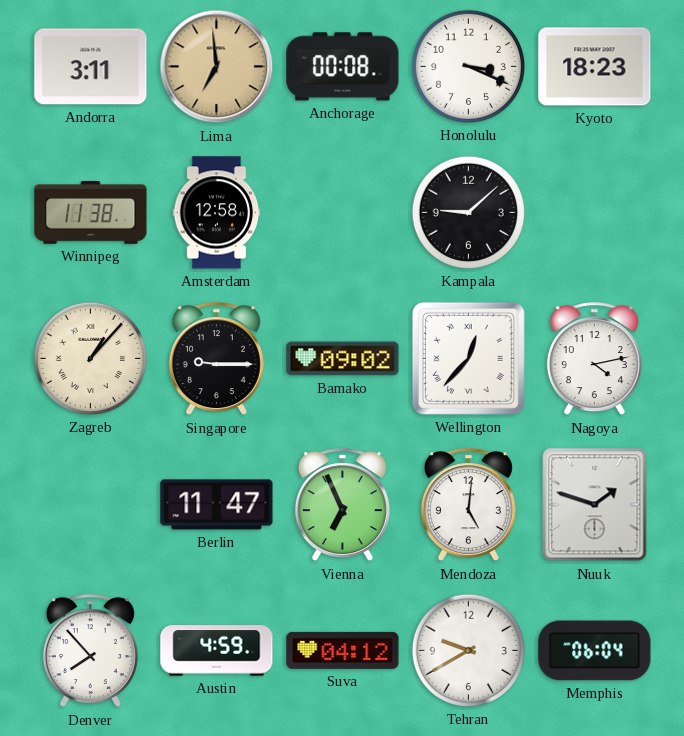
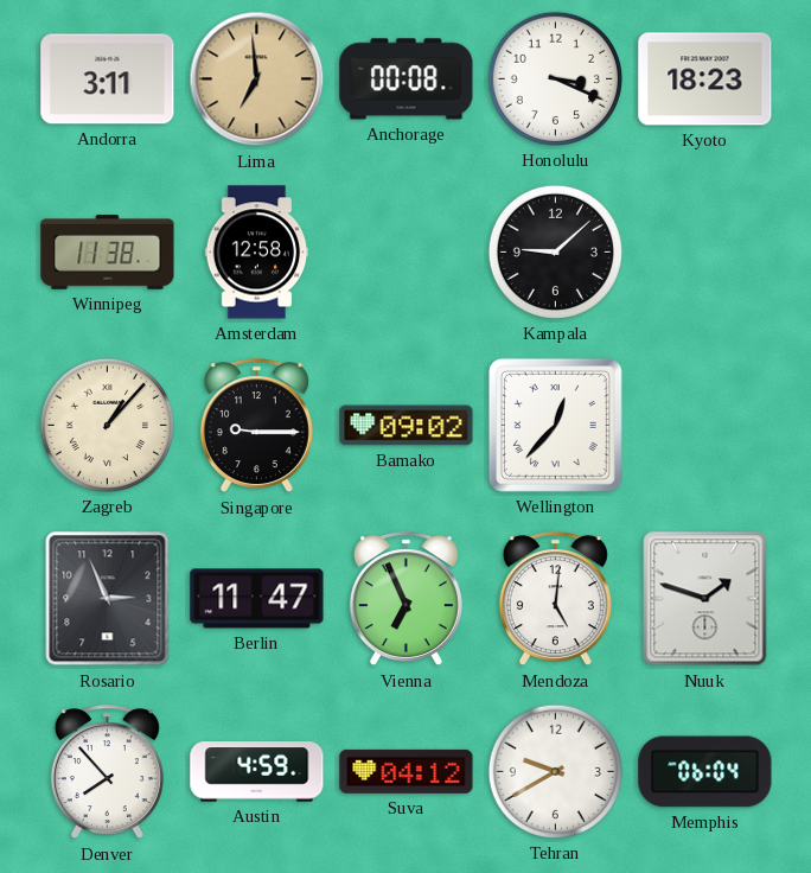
Nagoya: 4:13 -> none (594, 359)
Rosario: none -> 2:56 (108, 599)
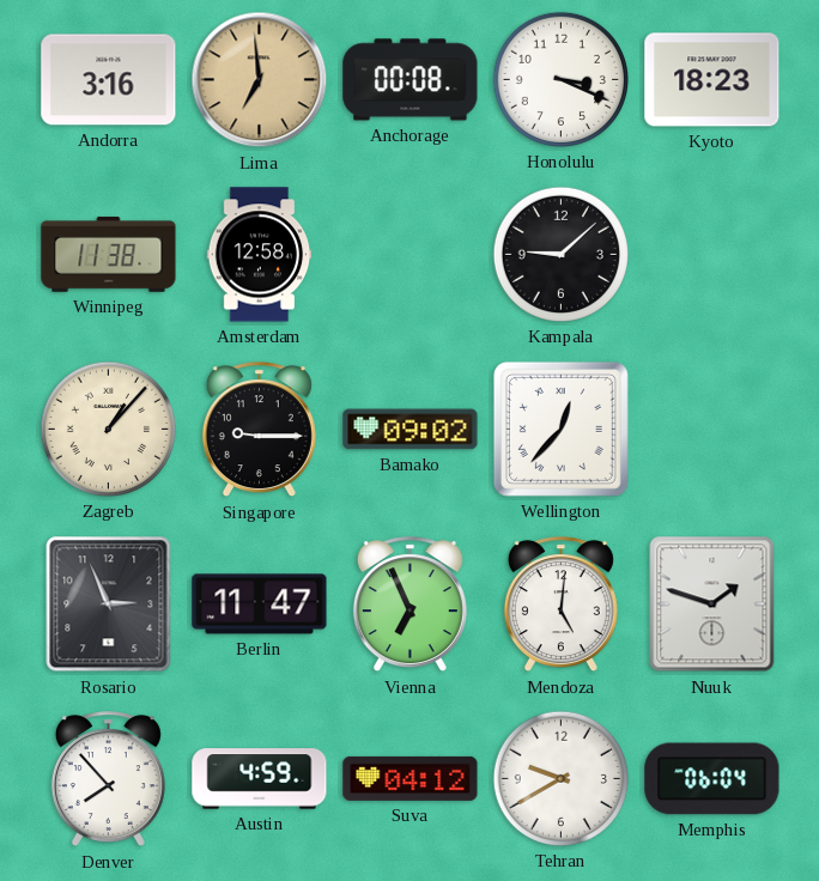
Andorra: 3:11 -> 3:16 (109, 80)
